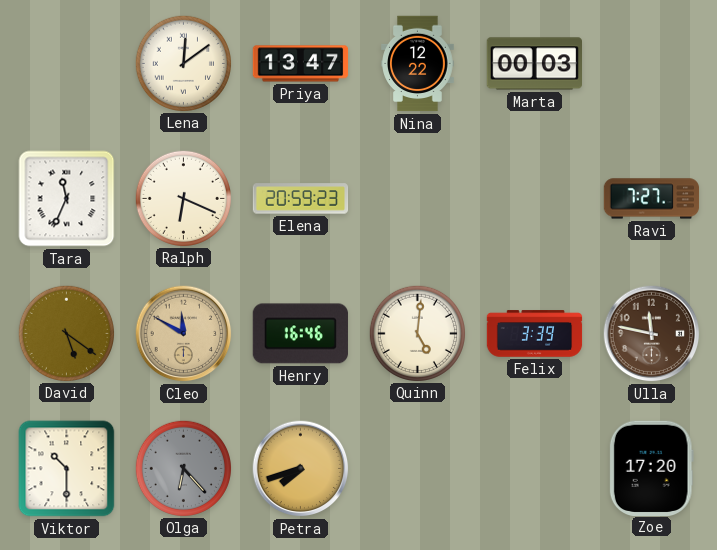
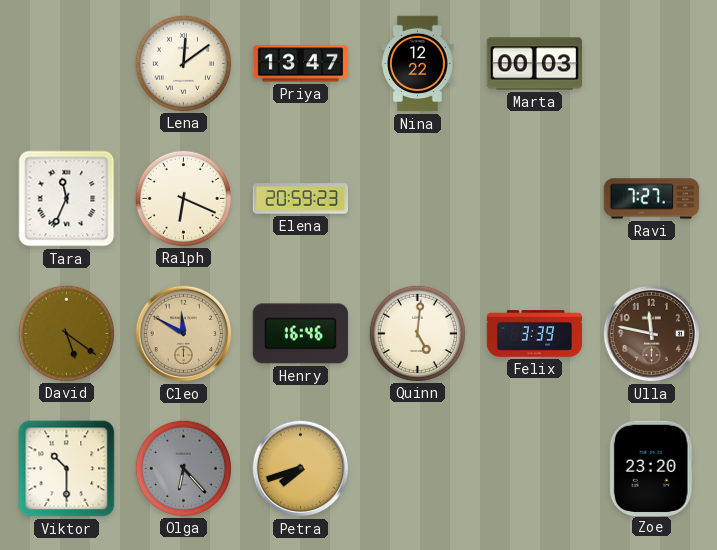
Zoe: 17:20 -> 23:20 (651, 468)
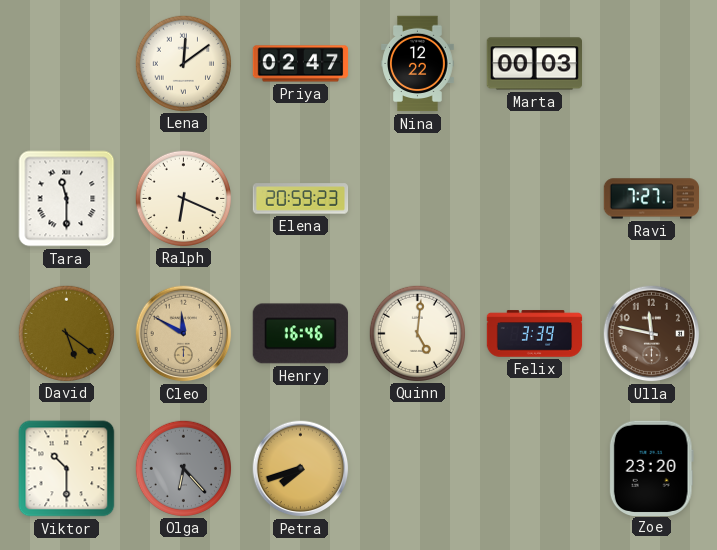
Priya: 13:47 -> 02:47 (301, 64)
Tara: 11:34 -> 11:30 (67, 199)
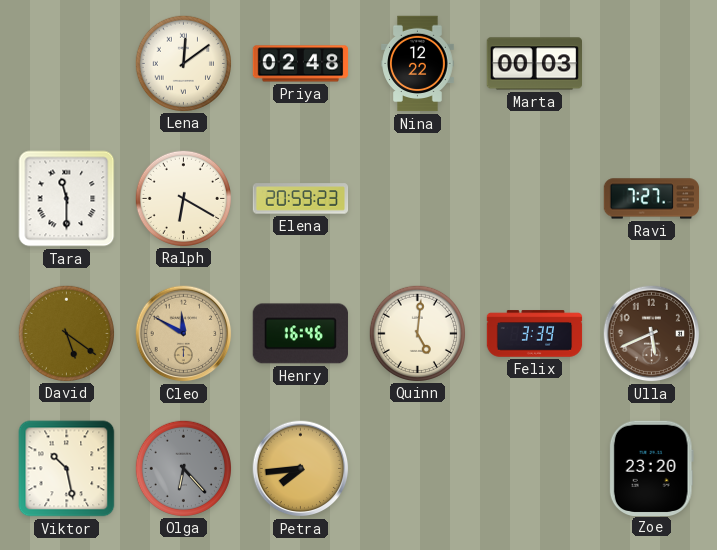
Priya: 02:47 -> 02:48 (301, 64)
Ralph: 6:19 -> 6:20 (183, 198)
Ulla: 11:47 -> 5:41 (652, 334)
Viktor: 10:30 -> 10:28 (67, 469)
Petra: 7:42 -> 7:44 (301, 469)
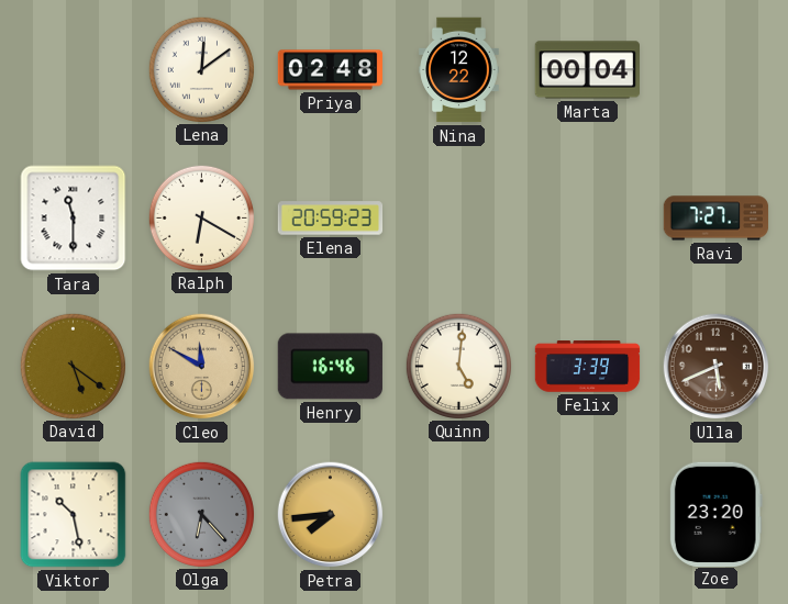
Marta: 00:03 -> 00:04 (587, 70)
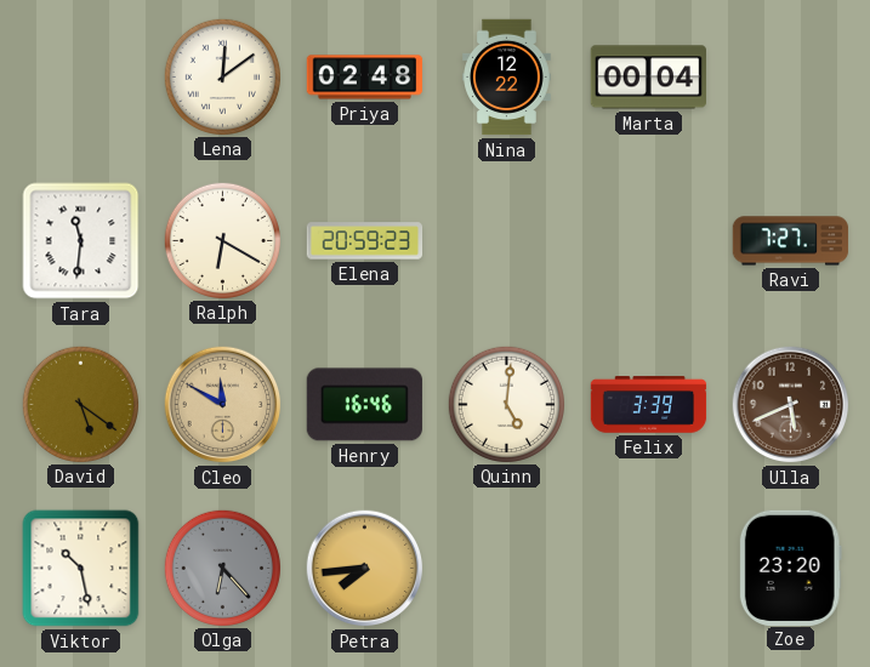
Tara: 11:30 -> 11:31 (81, 241)
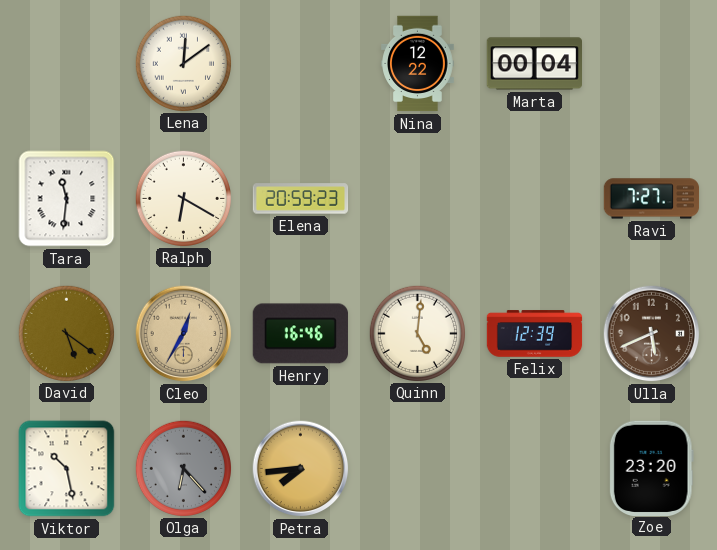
Priya: 02:48 -> none (365, 78)
Cleo: 11:50 -> 12:35 (184, 334)
Felix: 3:39 -> 12:39 (535, 334)
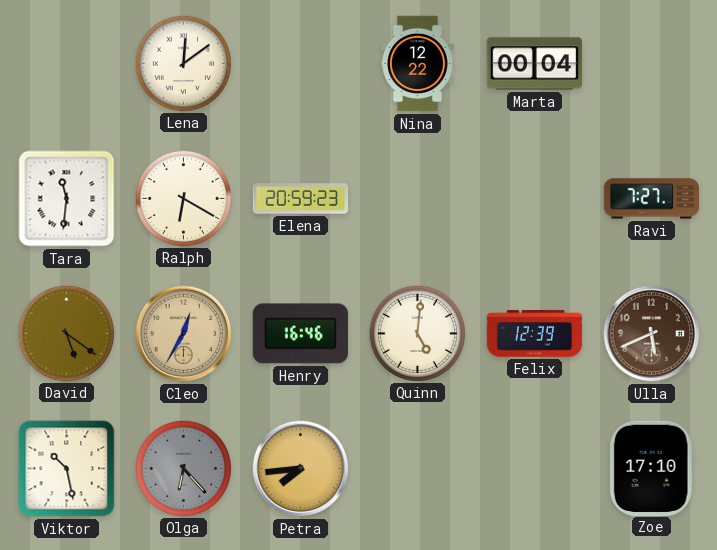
Zoe: 23:20 -> 17:10 (651, 468)
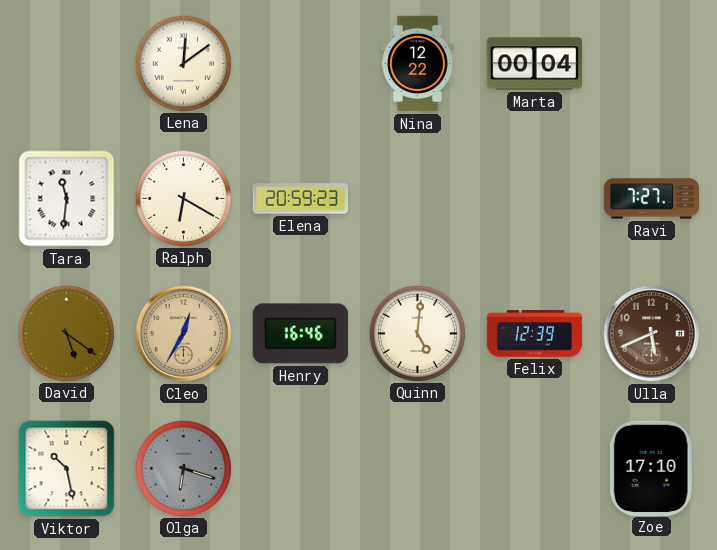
Olga: 6:23 -> 6:18 (183, 468)
Petra: 7:44 -> none (301, 469)
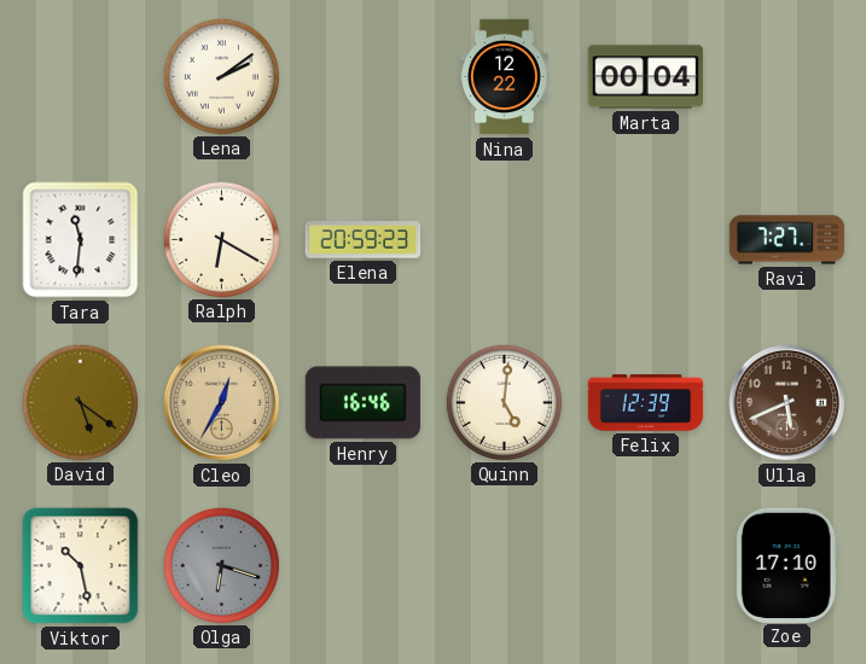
Lena: 12:09 -> 2:09 (221, 76)
